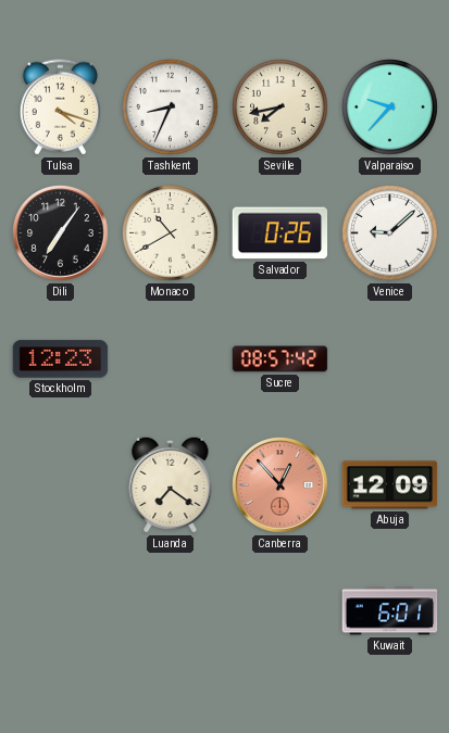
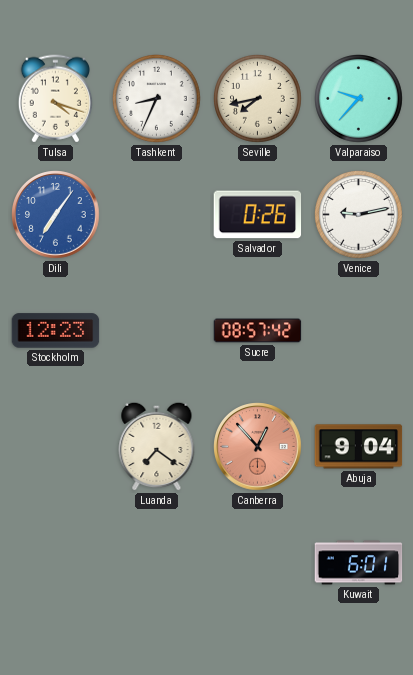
Dili dial: black -> blue (56, 215)
Monaco: 10:40 -> none (171, 233)
Venice: 9:08 -> 9:13 (359, 215)
Abuja: 12:09 -> 9:04 (359, 447)
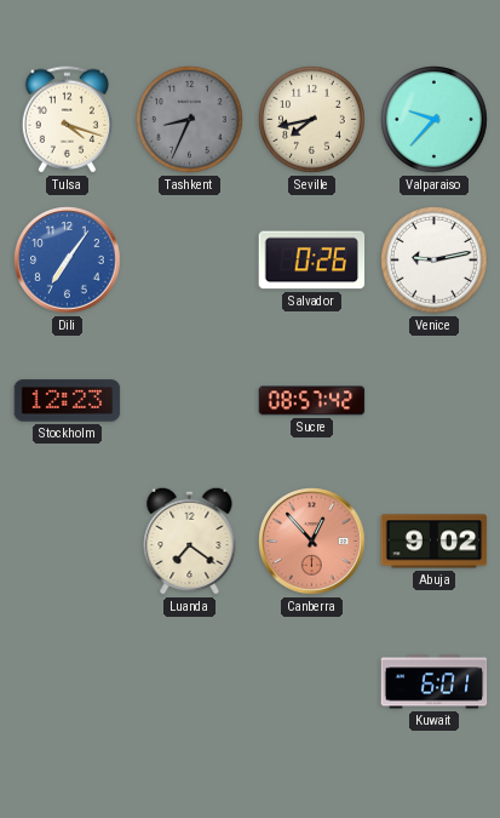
Tashkent dial: white -> grey (190, 120)
Abuja: 9:04 -> 9:02 (435, 542)
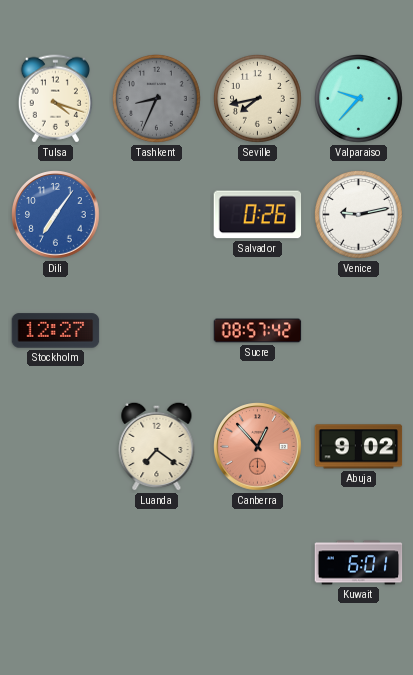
Stockholm: 12:23 -> 12:27 (56, 331)
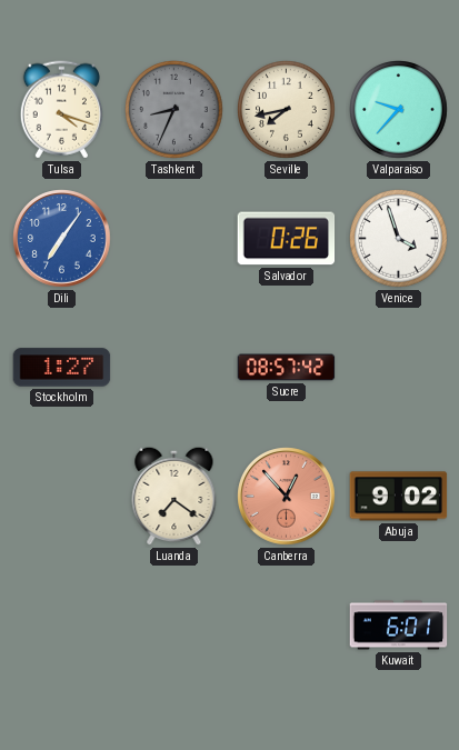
Venice: 9:13 -> 3:57 (399, 239)
Stockholm: 12:27 -> 1:27 (62, 368)
